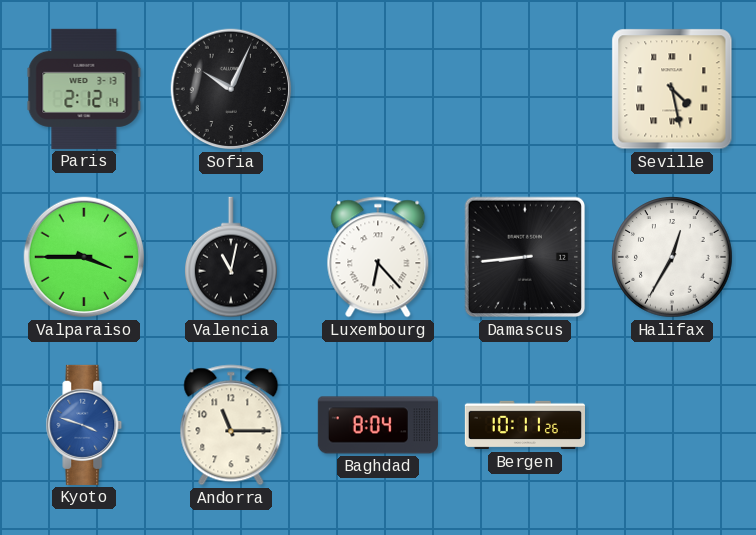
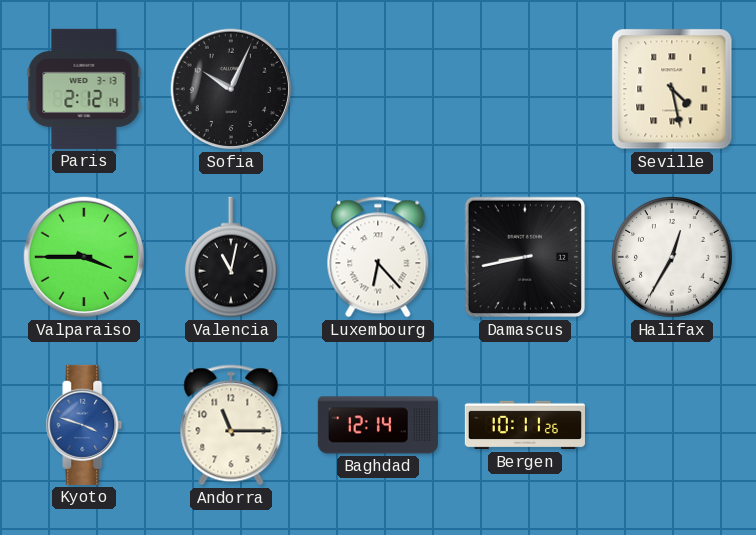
Damascus: 8:44 -> 8:43 (525, 257)
Baghdad: 8:04 -> 12:14 (378, 425)
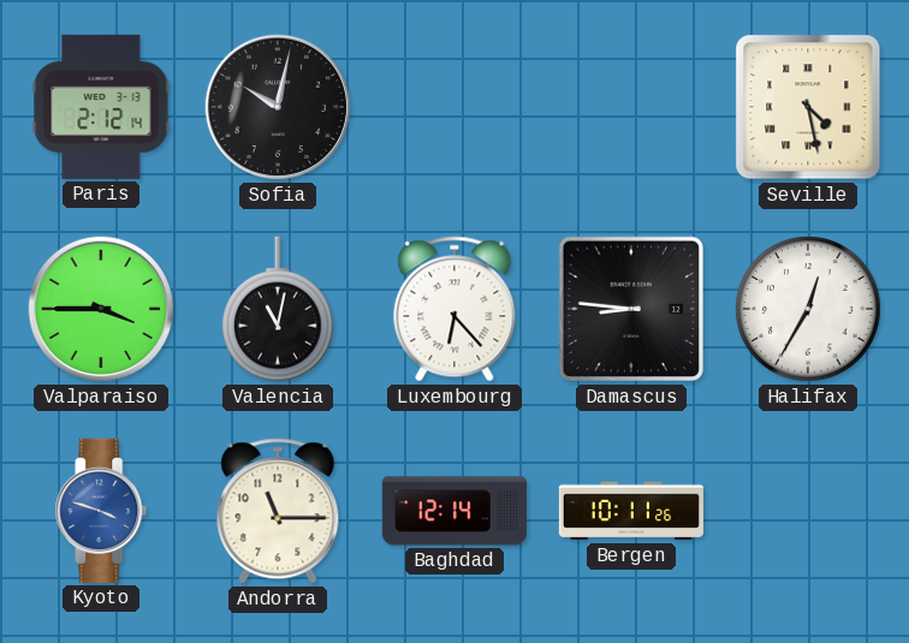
Sofia: 10:04 -> 10:02 (278, 107)
Damascus: 8:43 -> 8:46 (631, 309)
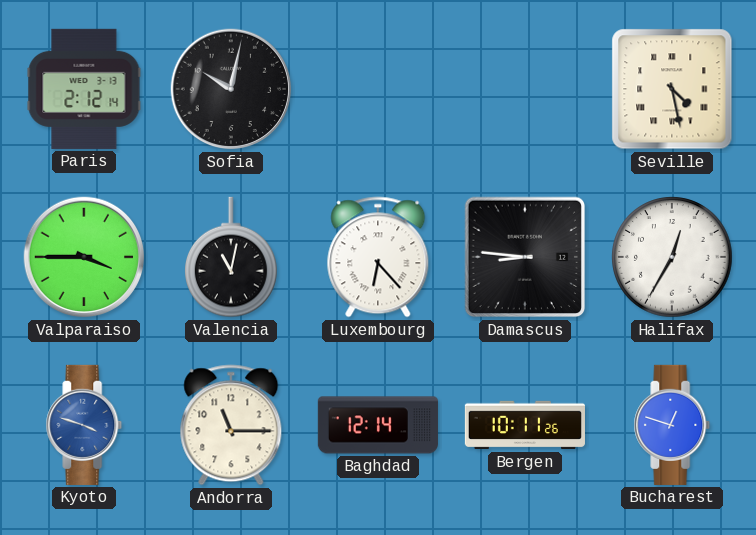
Bucharest: none -> 12:48 (672, 425)
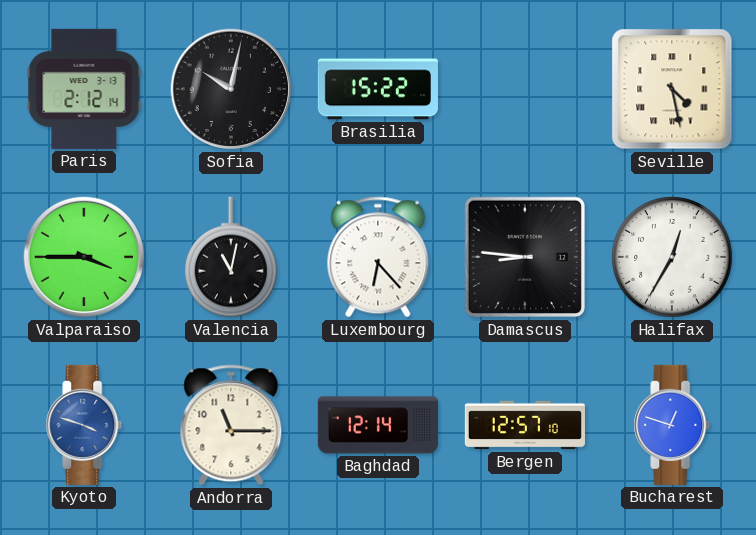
Brasilia: none -> 15:22 (378, 89)
Bergen: 10:11 -> 12:57 (524, 425)
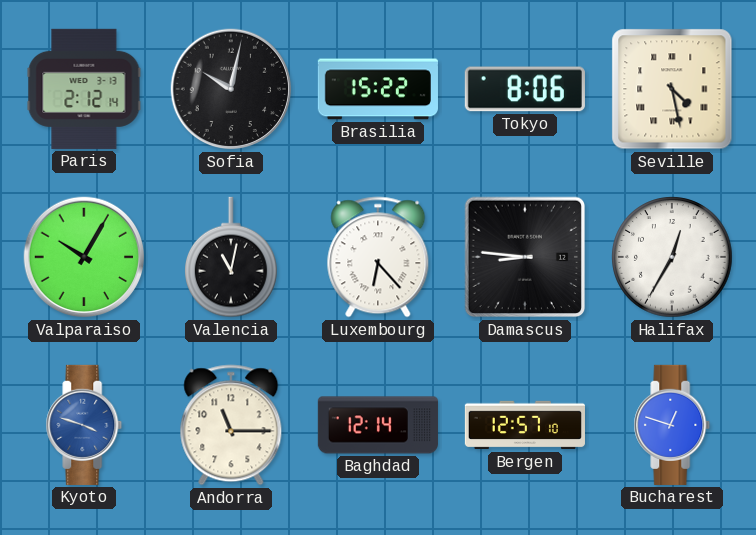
Tokyo: none -> 8:06 (525, 89)
Valparaiso: 3:45 -> 10:05 (84, 257)
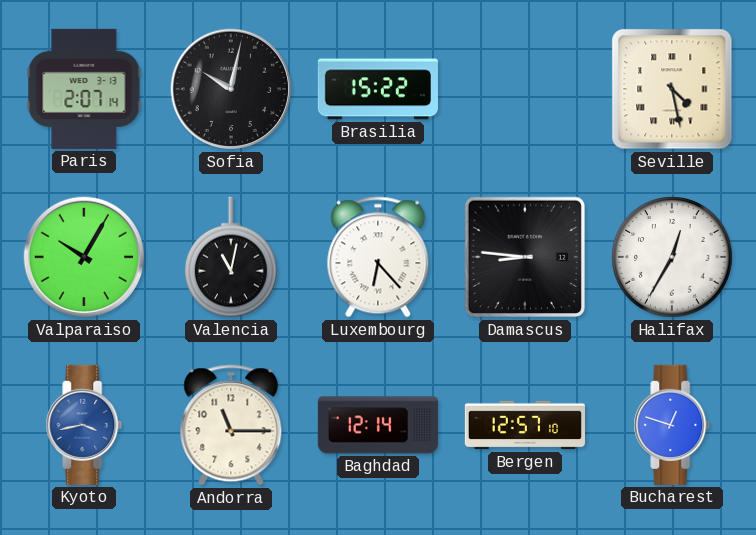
Paris: 2:12 -> 2:07 (84, 89)
Tokyo: 8:06 -> none (525, 89)
Kyoto: 3:48 -> 3:43 (84, 425)
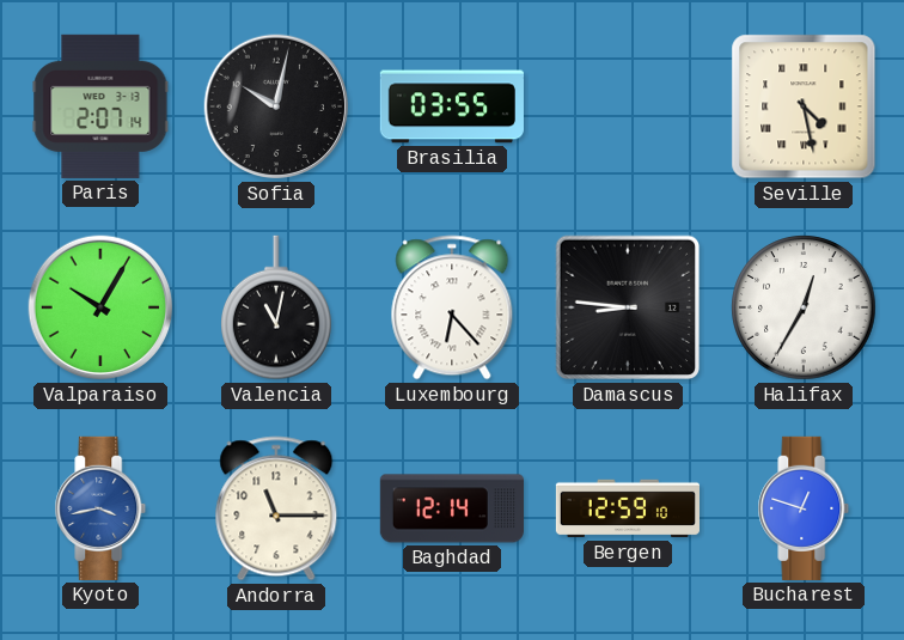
Brasilia: 15:22 -> 03:55 (452, 106)
Bergen: 12:57 -> 12:59 (627, 508)
